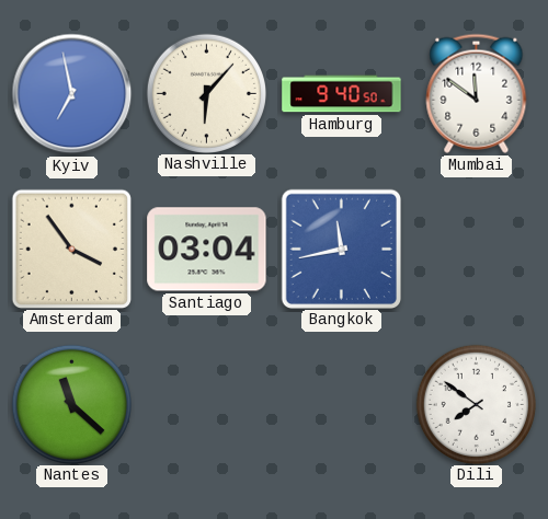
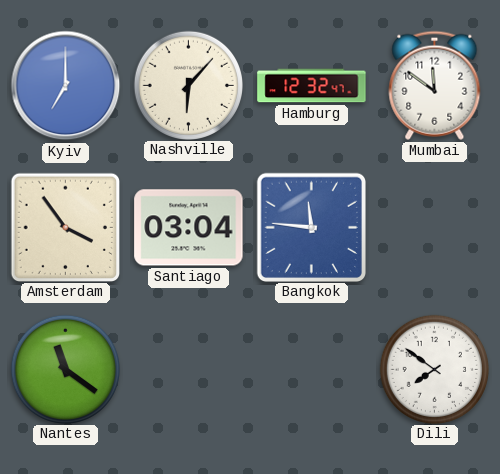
Kyiv: 6:58 -> 7:00 (66, 86)
Hamburg: 9:40 -> 12:32 (312, 86)
Bangkok: 11:43 -> 11:46 (311, 227)
Nantes: 11:22 -> 11:21 (65, 369)
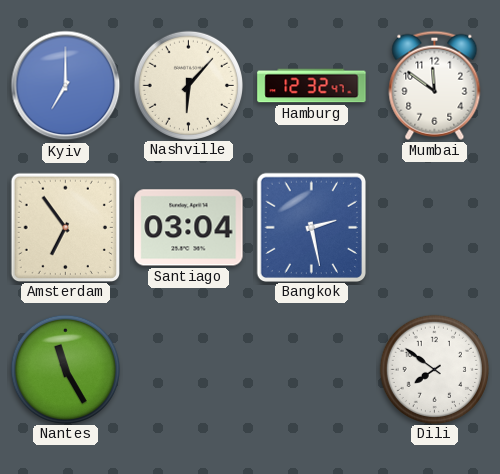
Amsterdam: 3:54 -> 6:54 (65, 227)
Bangkok: 11:46 -> 2:28 (311, 227)
Nantes: 11:21 -> 11:25 (65, 369)
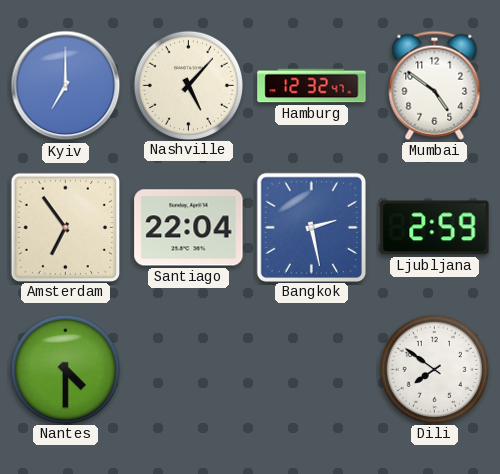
Nashville: 6:07 -> 5:07 (188, 85)
Mumbai: 11:51 -> 4:51 (435, 85)
Santiago: 03:04 -> 22:04 (189, 228)
Ljubljana: none -> 2:59 (435, 228)
Nantes: 11:25 -> 4:30 (65, 369)
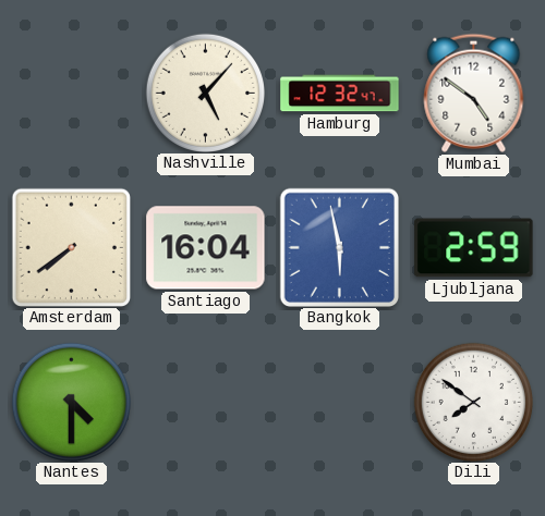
Kyiv: 7:00 -> none (66, 86)
Amsterdam: 6:54 -> 7:39 (71, 247)
Santiago: 22:04 -> 16:04 (206, 248)
Bangkok: 2:28 -> 5:58 (339, 247)
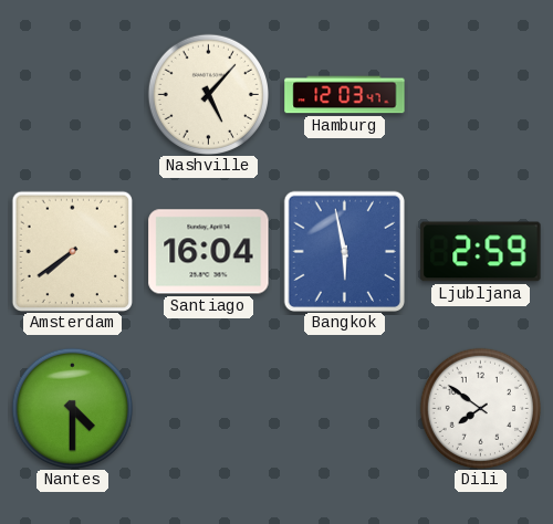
Hamburg: 12:32 -> 12:03 (345, 95)
Mumbai: 4:51 -> none (474, 93)
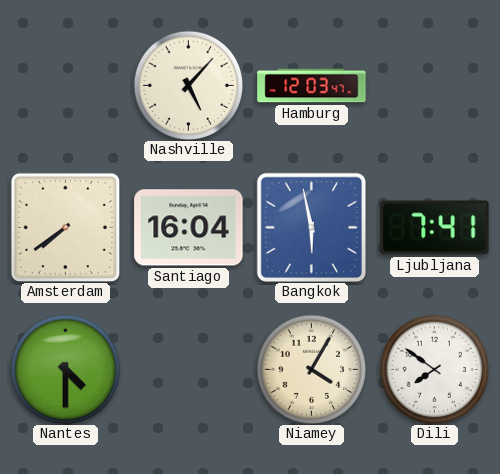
Ljubljana: 2:59 -> 7:41 (435, 228)
Niamey: none -> 4:05 (311, 369)
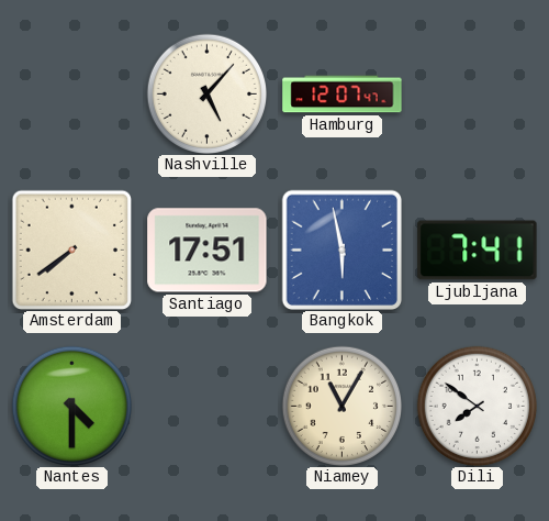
Hamburg: 12:03 -> 12:07 (343, 95)
Santiago: 16:04 -> 17:51 (208, 251)
Niamey: 4:05 -> 11:05 (341, 406)
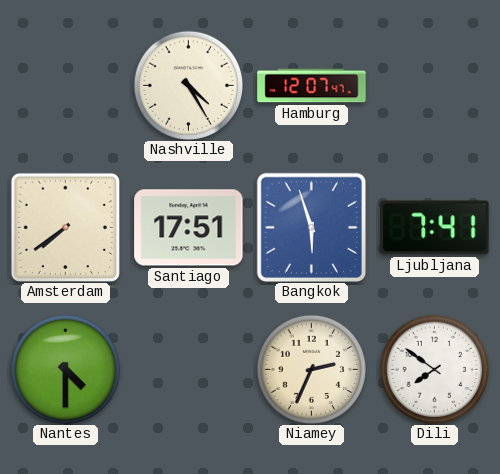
Nashville: 5:07 -> 4:25 (188, 85)
Bangkok: 5:58 -> 5:57 (311, 227)
Niamey: 11:05 -> 2:34 (311, 369)
